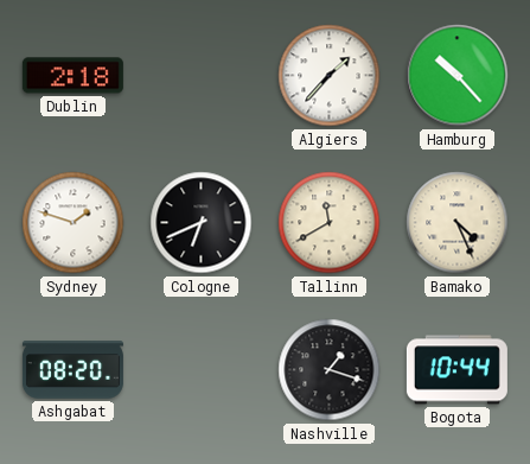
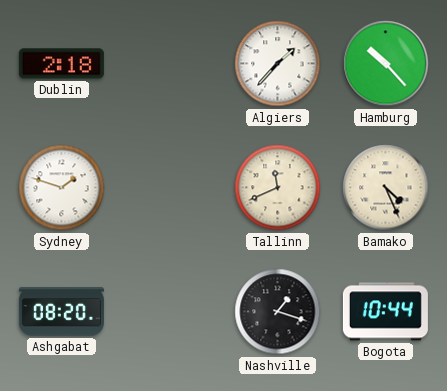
Cologne: 6:41 -> none (202, 223)
Tallinn: 11:40 -> 11:41 (278, 188)
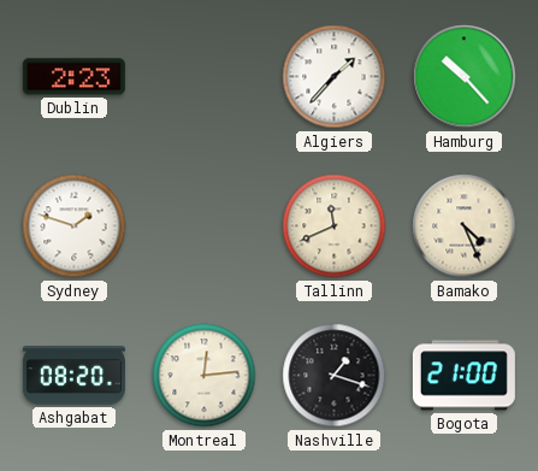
Dublin: 2:18 -> 2:23 (73, 77)
Montreal: none -> 12:14 (205, 376)
Bogota: 10:44 -> 21:00 (463, 376)
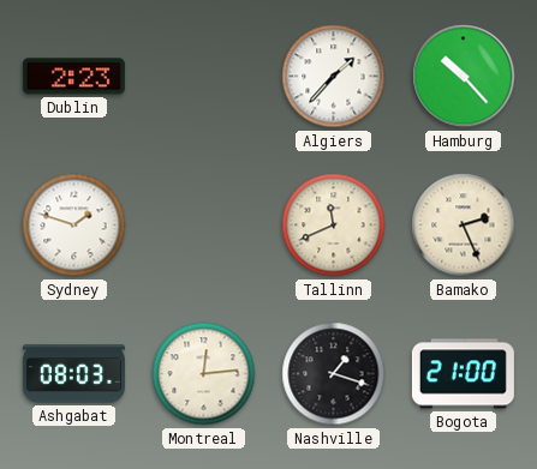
Bamako: 4:26 -> 2:26 (464, 226)
Ashgabat: 08:20 -> 08:03 (73, 374)
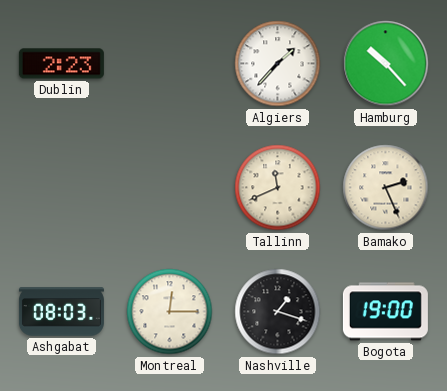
Sydney: 1:48 -> none (74, 226)
Montreal: 12:14 -> 12:15 (170, 312)
Bogota: 21:00 -> 19:00 (385, 312)
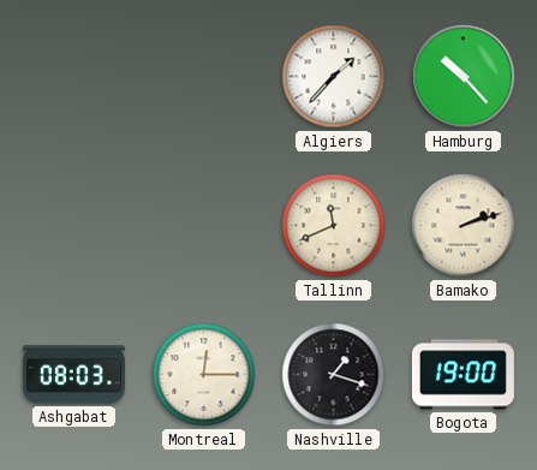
Dublin: 2:23 -> none (61, 64)
Bamako: 2:26 -> 2:12 (464, 226)
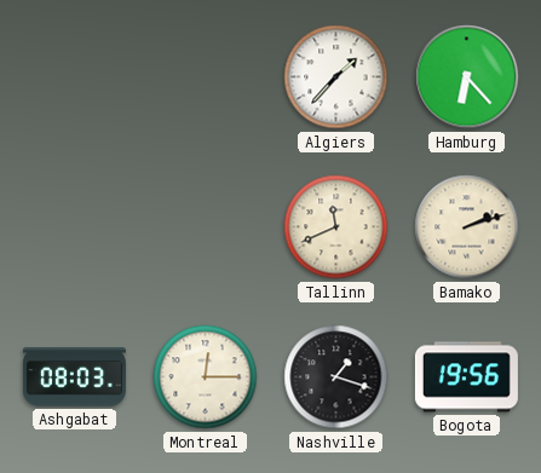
Hamburg: 10:23 -> 6:23 (467, 77)
Bogota: 19:00 -> 19:56 (466, 377)
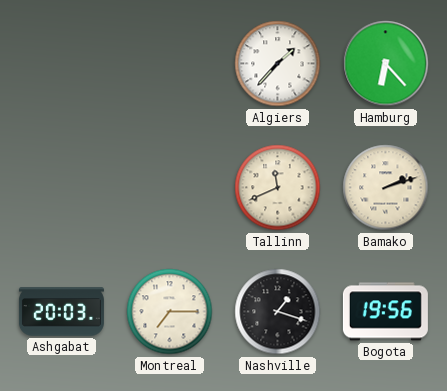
Ashgabat: 08:03 -> 20:03 (61, 312)
Montreal: 12:15 -> 7:15 (170, 312)
